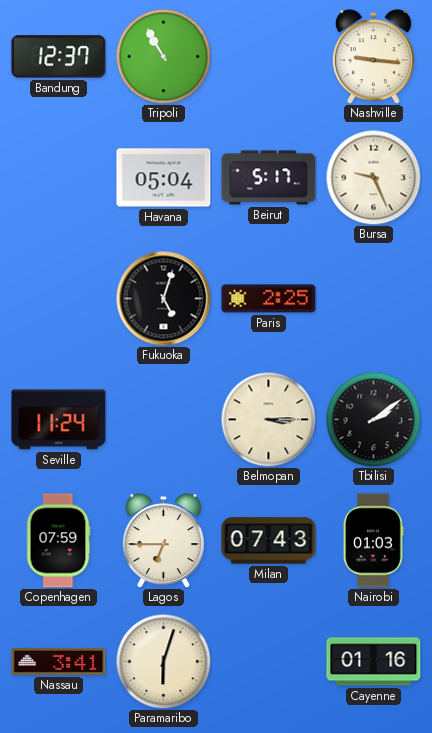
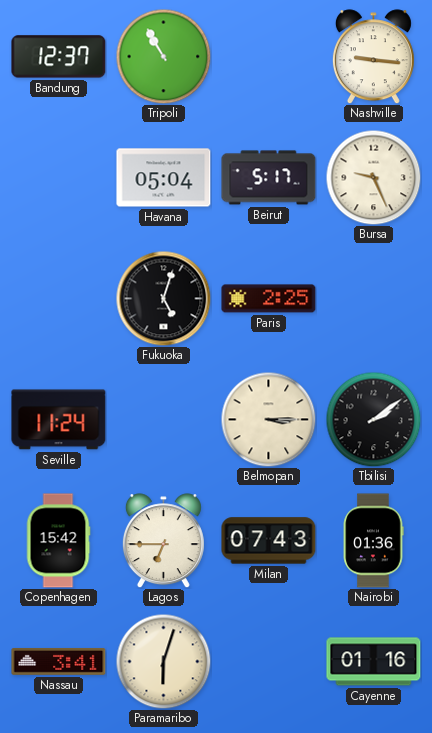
Copenhagen: 07:59 -> 15:42 (58, 541)
Nairobi: 01:03 -> 01:36 (373, 541)
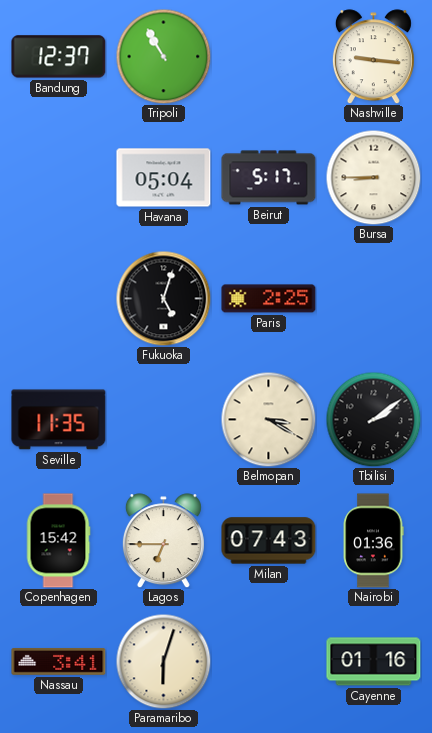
Bursa: 9:26 -> 8:45 (373, 177)
Seville: 11:24 -> 11:35 (59, 420)
Belmopan: 3:15 -> 3:20 (268, 419)
